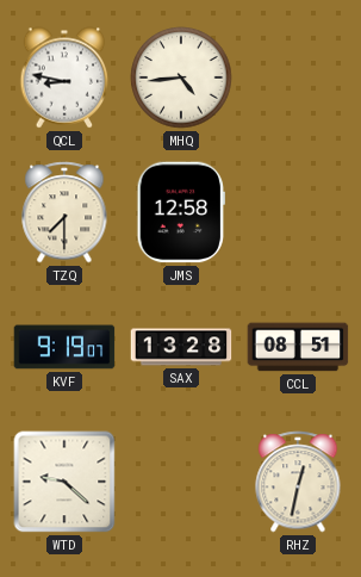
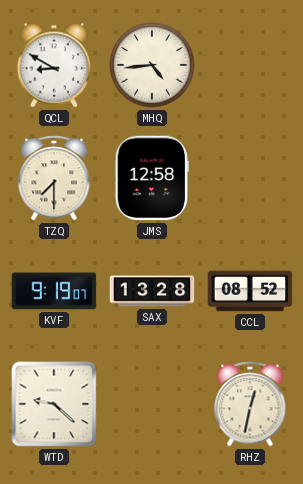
QCL: 8:47 -> 8:50 (54, 65)
CCL: 08:51 -> 08:52 (250, 291)
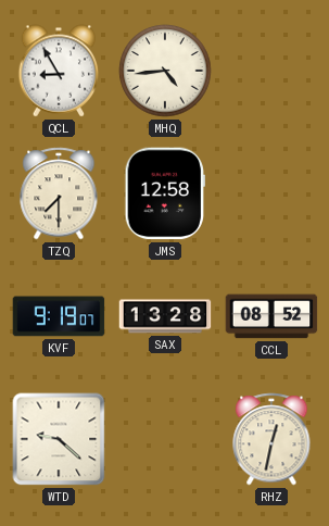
QCL: 8:50 -> 8:55 (59, 71)
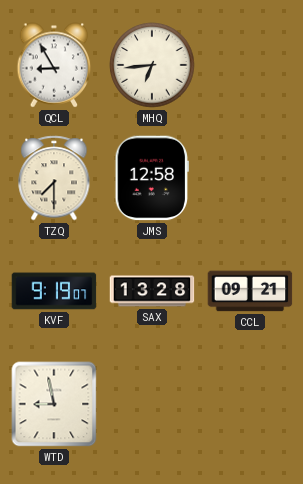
MHQ: 4:44 -> 6:44 (152, 65)
CCL: 08:52 -> 09:21 (250, 291)
WTD: 9:22 -> 8:58 (54, 404)
RHZ: 12:32 -> none (271, 439)
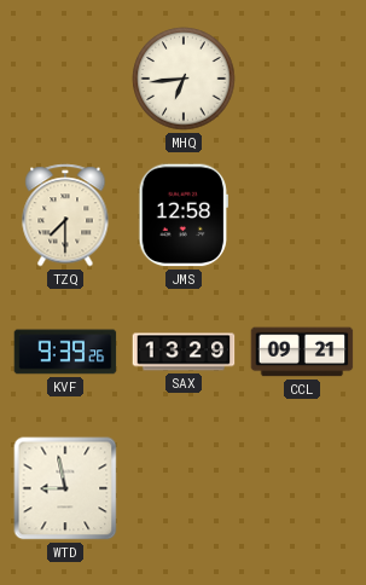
QCL: 8:55 -> none (54, 65)
KVF: 9:19 -> 9:39 (65, 352)
SAX: 13:28 -> 13:29 (184, 352)
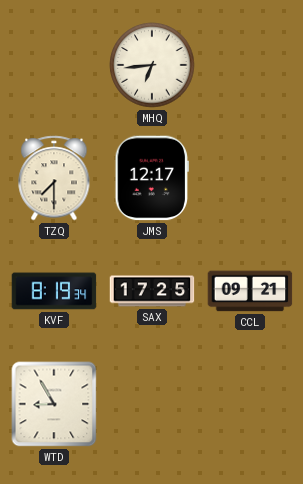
JMS: 12:58 -> 12:17 (151, 178)
KVF: 9:39 -> 8:19 (54, 291)
SAX: 13:29 -> 17:25 (152, 291)
WTD: 8:58 -> 8:55 (54, 404)
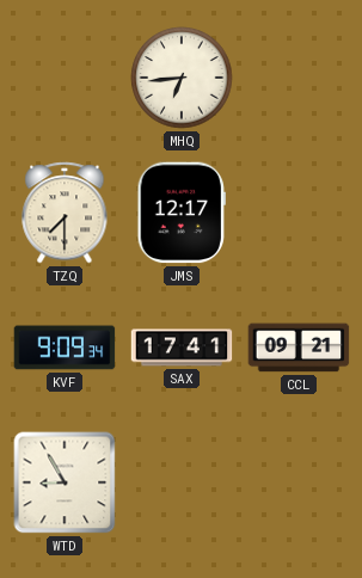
KVF: 8:19 -> 9:09 (65, 348)
SAX: 17:25 -> 17:41 (182, 348)
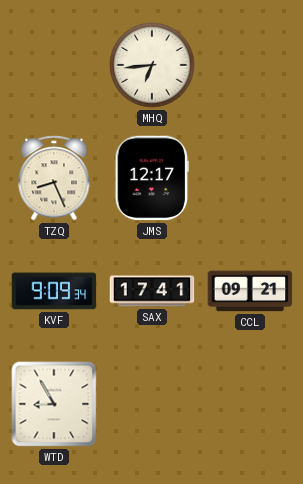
TZQ: 7:30 -> 8:26 (54, 178)
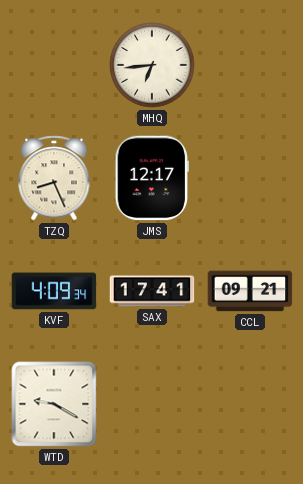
KVF: 9:09 -> 4:09 (54, 291)
WTD: 8:55 -> 9:20 (54, 404)
